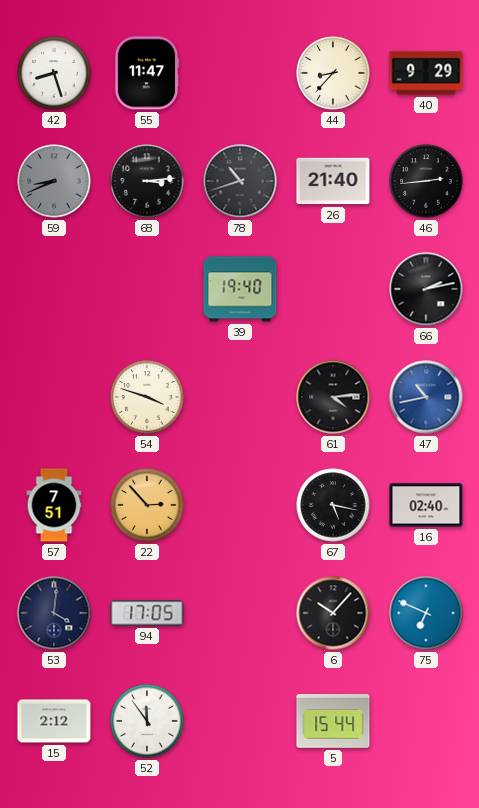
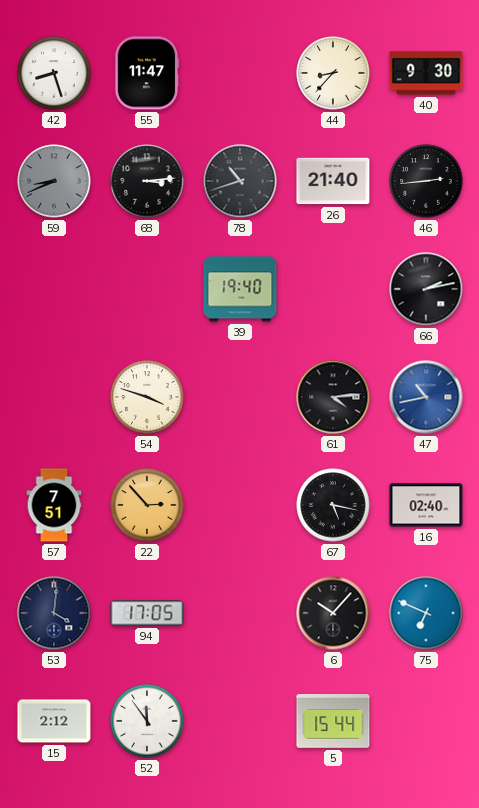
40: 9:29 -> 9:30 (426, 73)
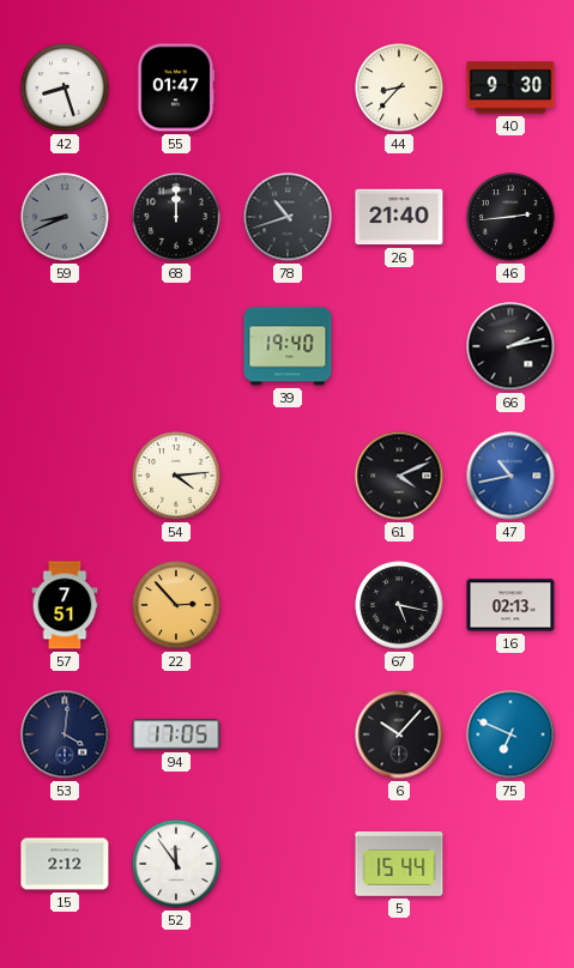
55: 11:47 -> 01:47 (176, 87)
68: 3:14 -> 12:00 (176, 217)
54: 3:48 -> 4:14 (176, 476)
61: 4:14 -> 4:11 (399, 476)
16: 02:40 -> 02:13 (510, 605)
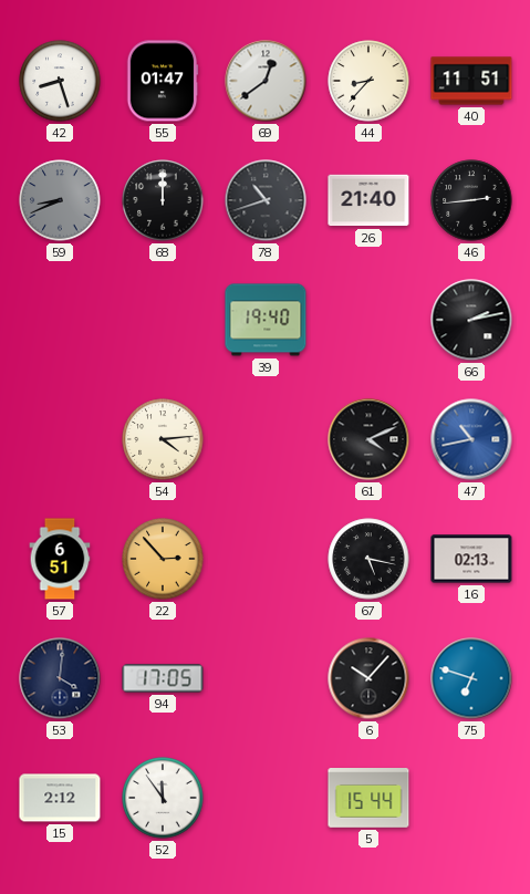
69: none -> 12:39 (266, 81)
40: 9:30 -> 11:51 (471, 81)
57: 7:51 -> 6:51 (60, 559)
75: 6:49 -> 6:48 (471, 678)
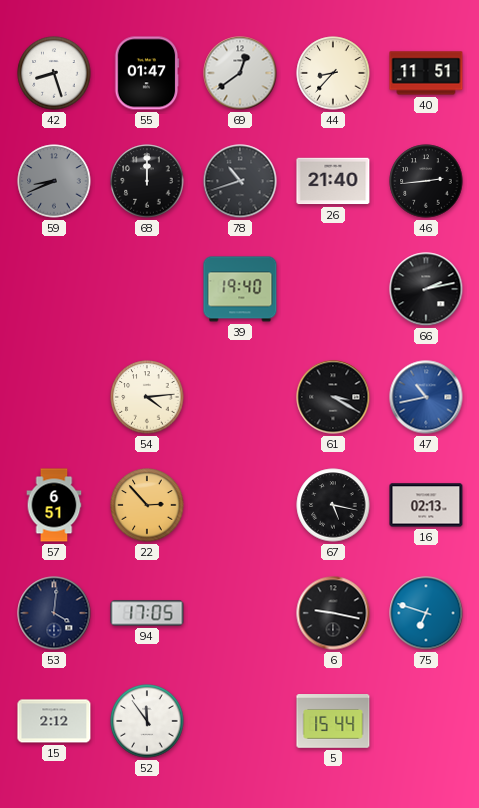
61: 4:11 -> 3:20 (333, 397)
6: 10:07 -> 9:17 (333, 613)
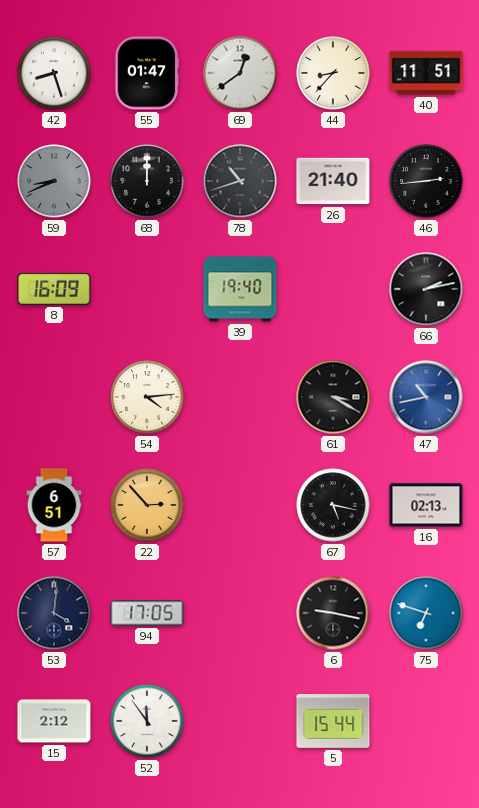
8: none -> 16:09 (54, 289)
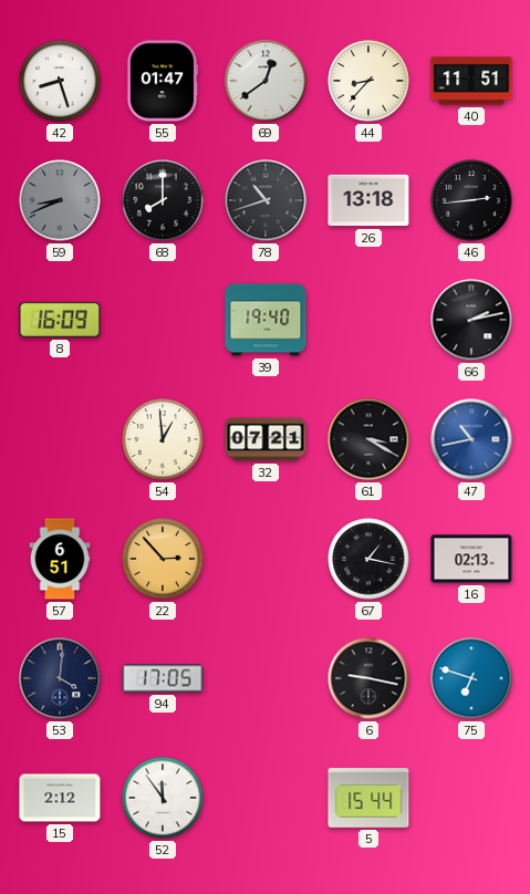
68: 12:00 -> 8:00 (163, 200)
26: 21:40 -> 13:18 (368, 200)
54: 4:14 -> 12:59 (163, 439)
32: none -> 07:21 (266, 439)
67: 5:17 -> 1:17 (368, 559)
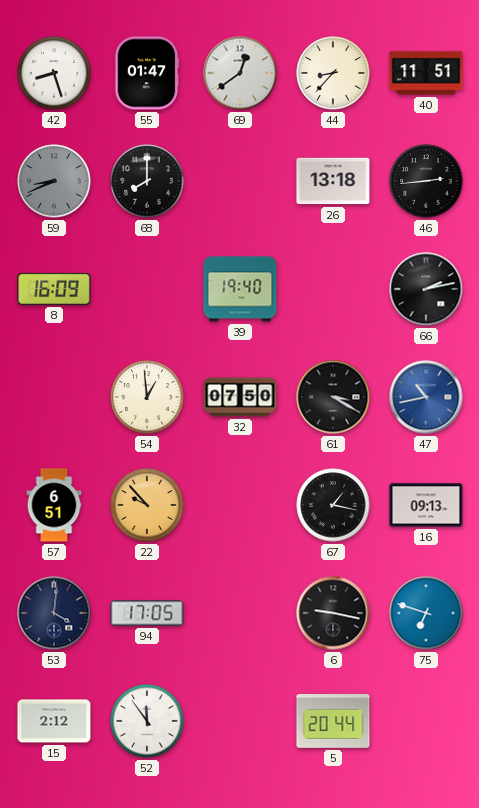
78: 10:42 -> none (266, 200)
32: 07:21 -> 07:50 (240, 397)
22: 2:53 -> 9:53 (147, 505)
16: 02:13 -> 09:13 (426, 505)
5: 15:44 -> 20:44 (333, 722)
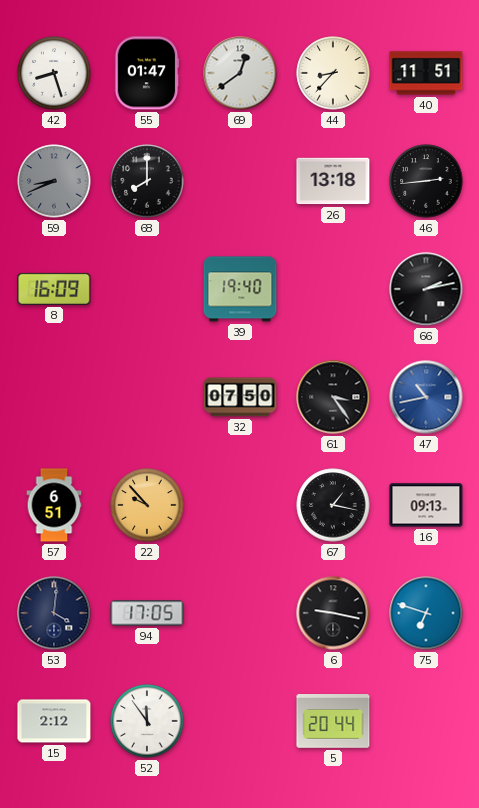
54: 12:59 -> none (147, 397)
61: 3:20 -> 3:24 (333, 397)
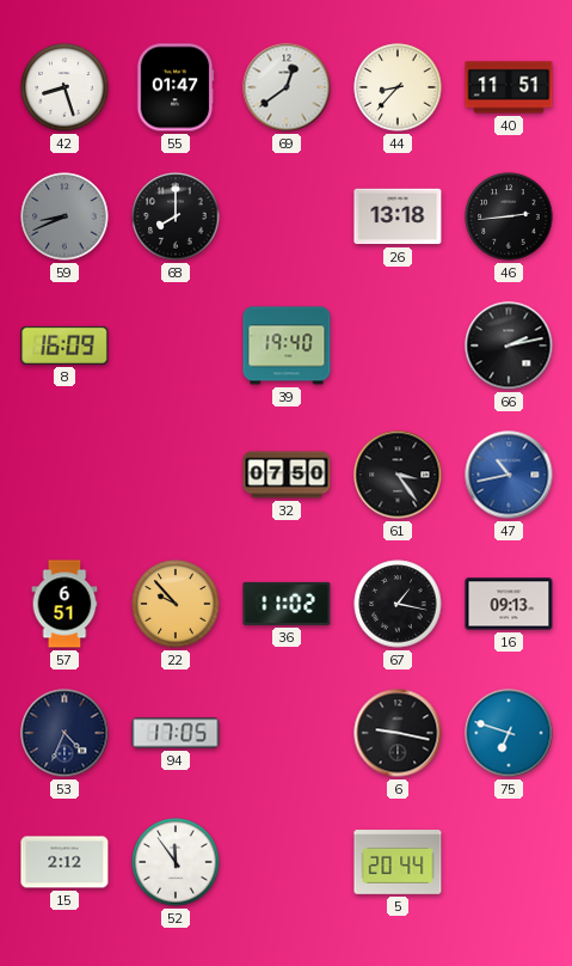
36: none -> 11:02 (287, 604)
53: 4:01 -> 4:34 (64, 733)
